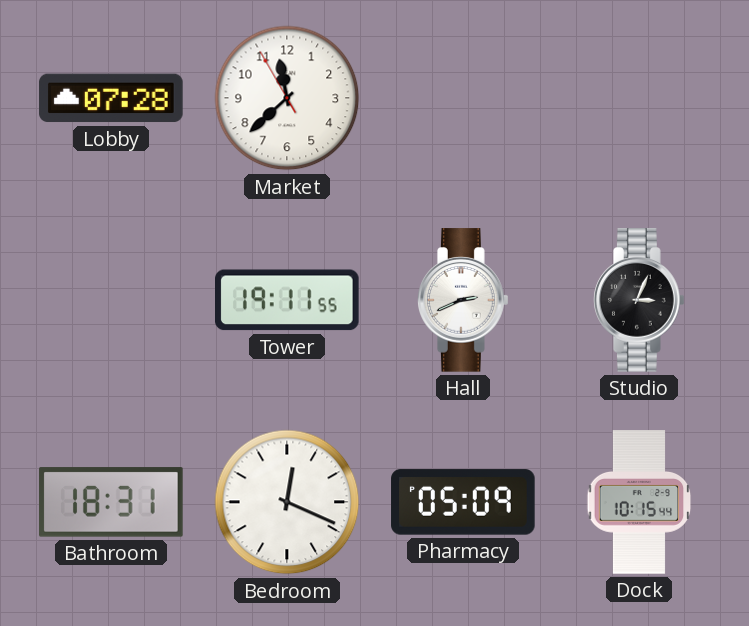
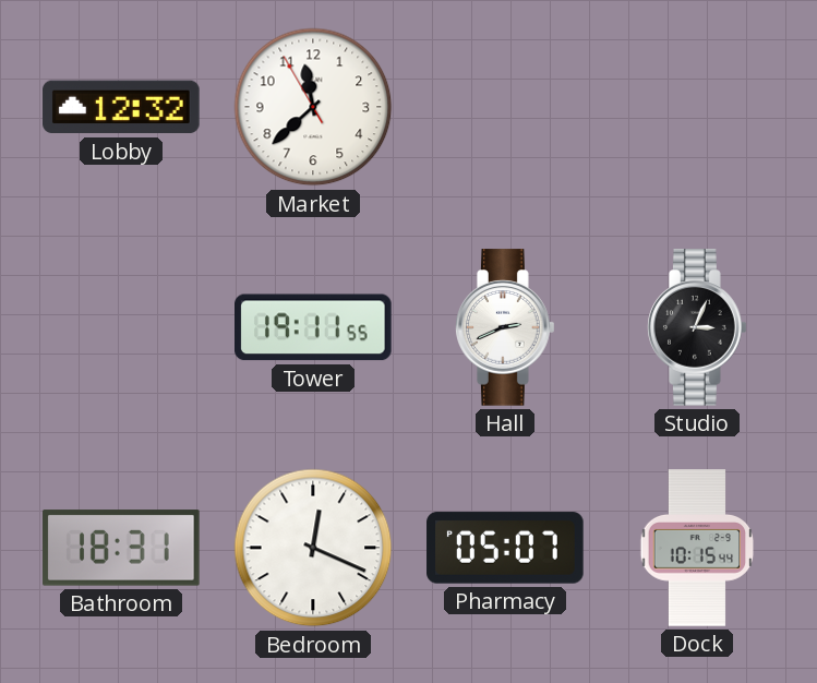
Lobby: 07:28 -> 12:32 (121, 107)
Pharmacy: 05:09 -> 05:07 (505, 548)
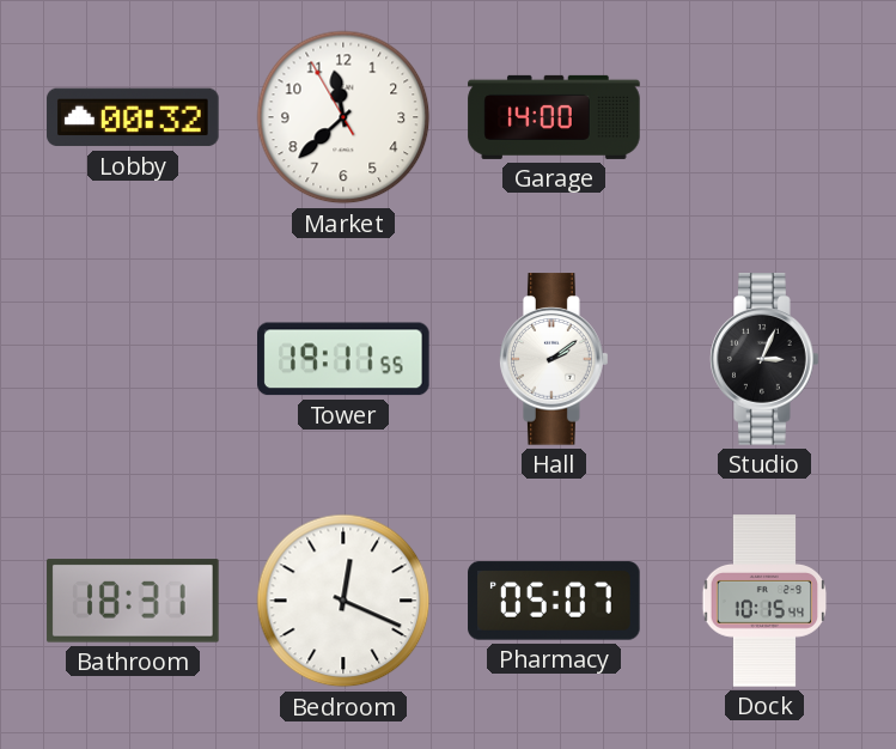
Lobby: 12:32 -> 00:32 (133, 117)
Garage: none -> 14:00 (554, 117)
Hall: 2:41 -> 2:09 (555, 359)
